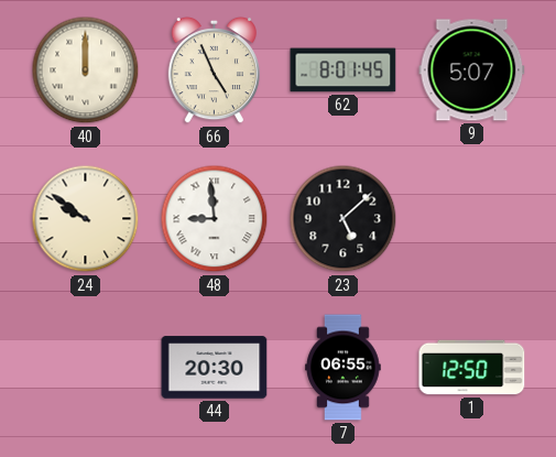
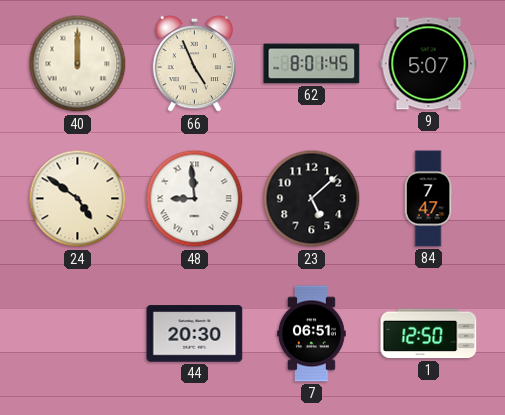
24: 9:51 -> 4:51 (78, 199)
84: none -> 7:47 (428, 199)
7: 06:55 -> 06:51 (312, 334)
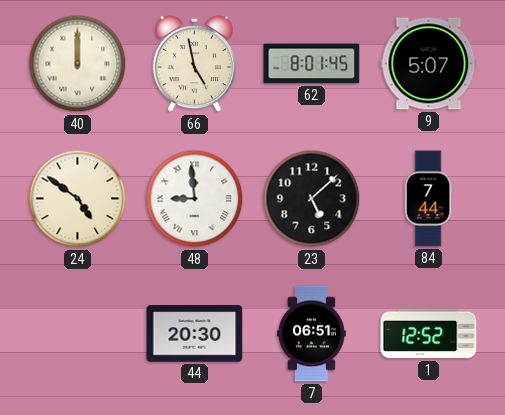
66: 4:56 -> 4:58 (194, 64)
84: 7:47 -> 7:44 (428, 199)
1: 12:50 -> 12:52 (429, 334)
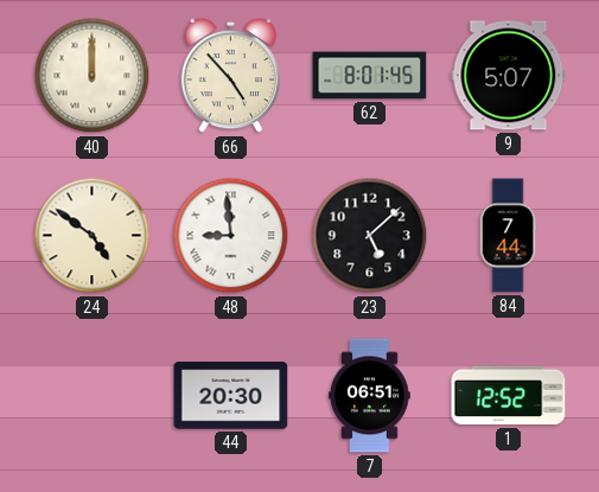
66: 4:58 -> 4:53 (230, 76)
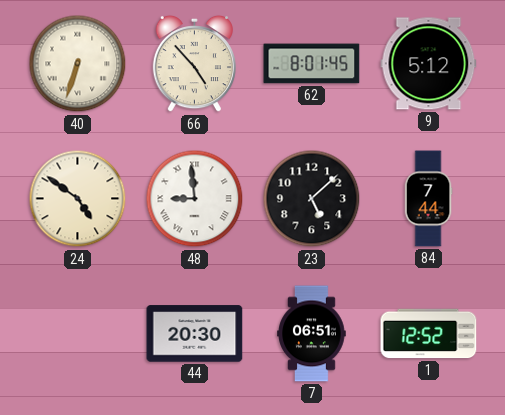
40: 12:00 -> 6:33 (78, 64)
9: 5:07 -> 5:12 (429, 64)
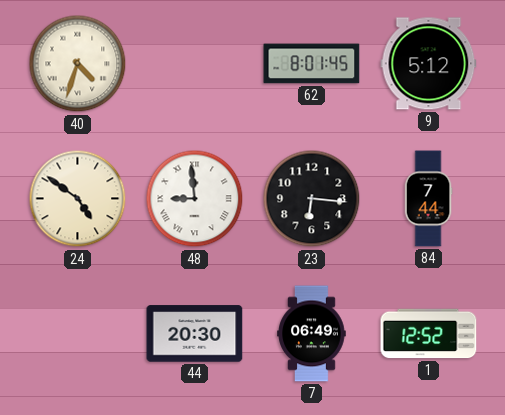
40: 6:33 -> 4:33 (78, 64)
66: 4:53 -> none (194, 64)
23: 5:08 -> 6:16 (312, 199)
7: 06:51 -> 06:49 (312, 334)
